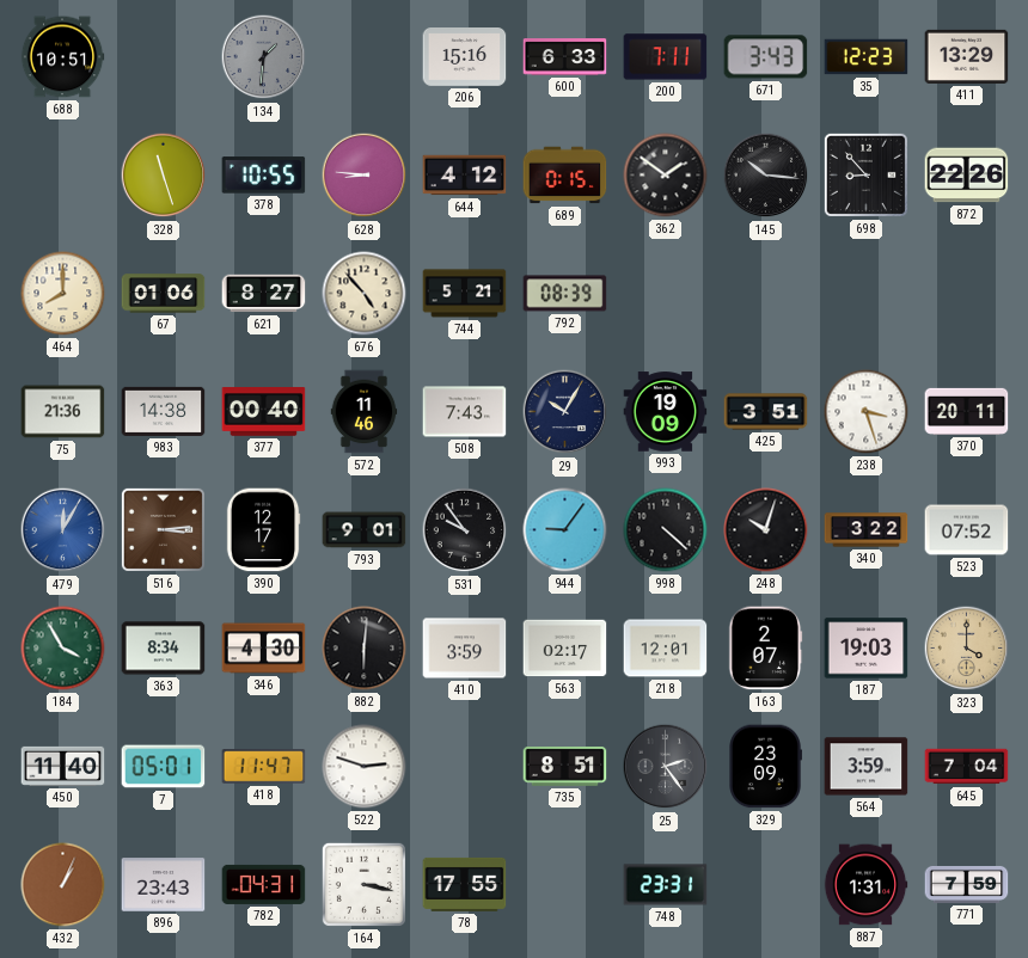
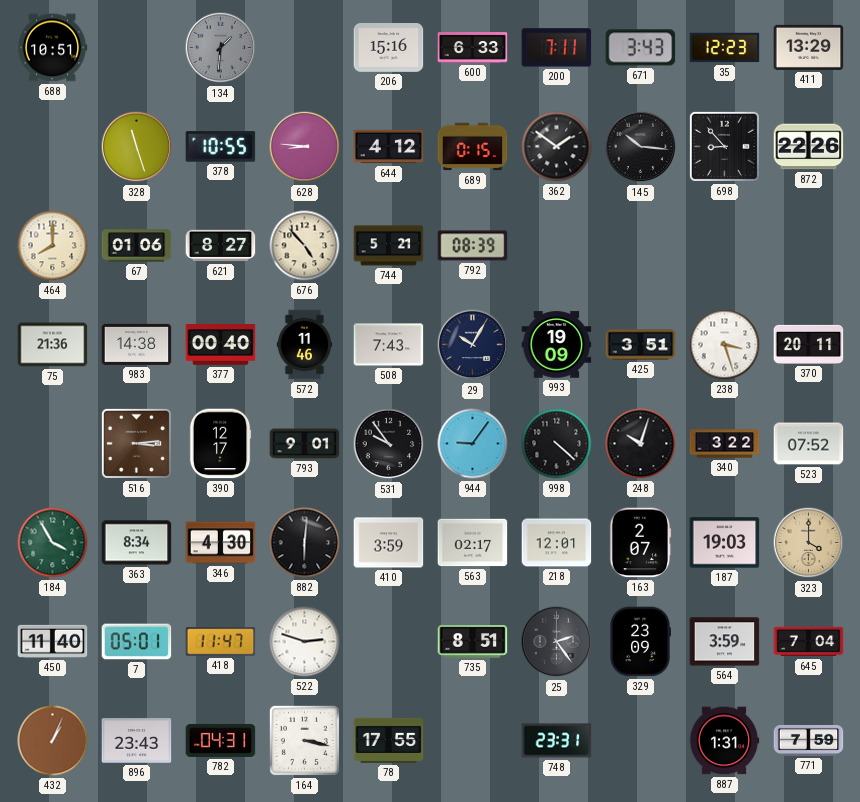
479: 12:05 -> none (63, 530)
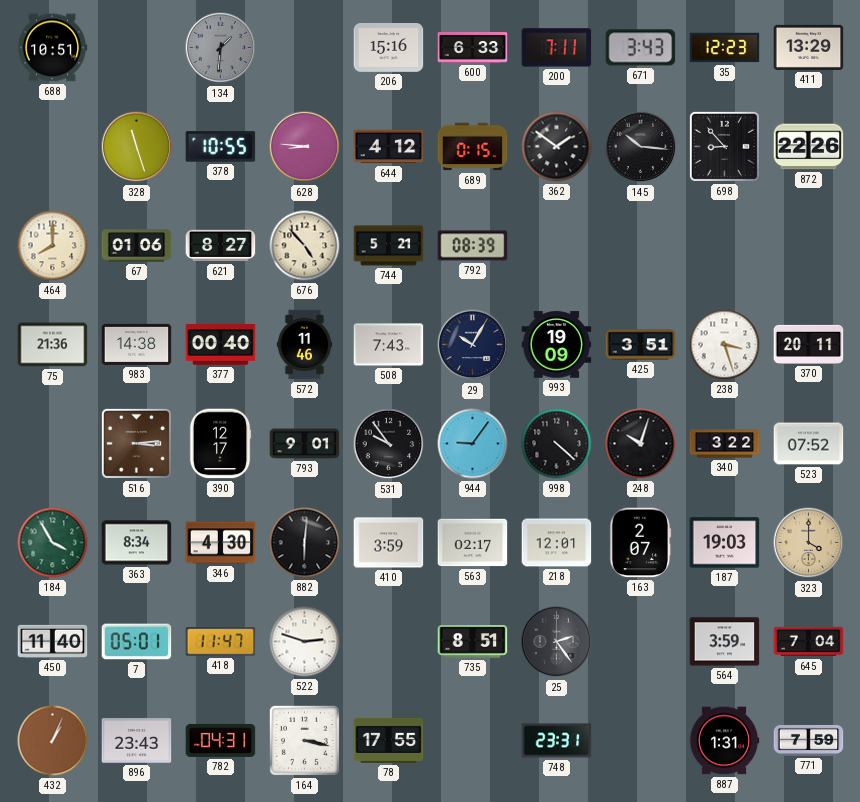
329: 23:09 -> none (640, 642)
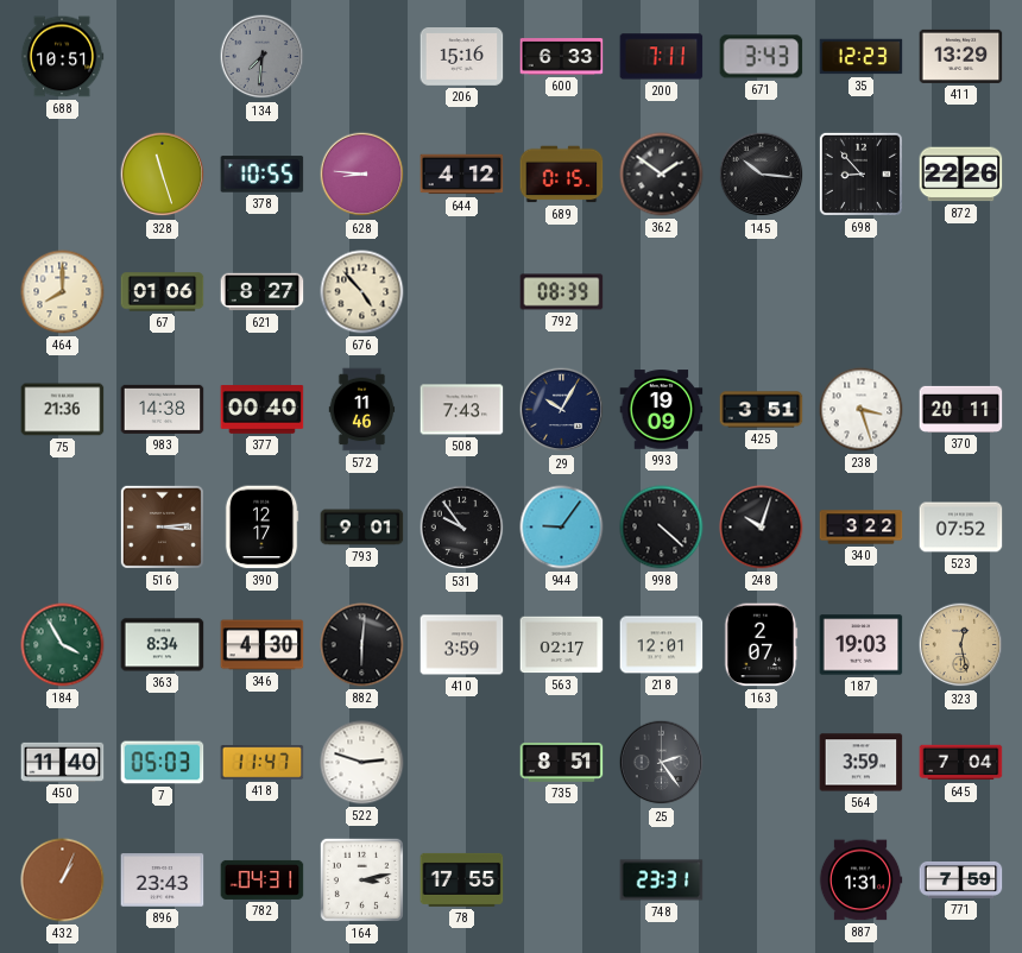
134: 1:31 -> 7:31 (263, 57)
744: 5:21 -> none (389, 246)
323: 4:00 -> 12:28 (961, 645)
7: 05:01 -> 05:03 (163, 763)
164: 3:17 -> 3:13 (361, 879)
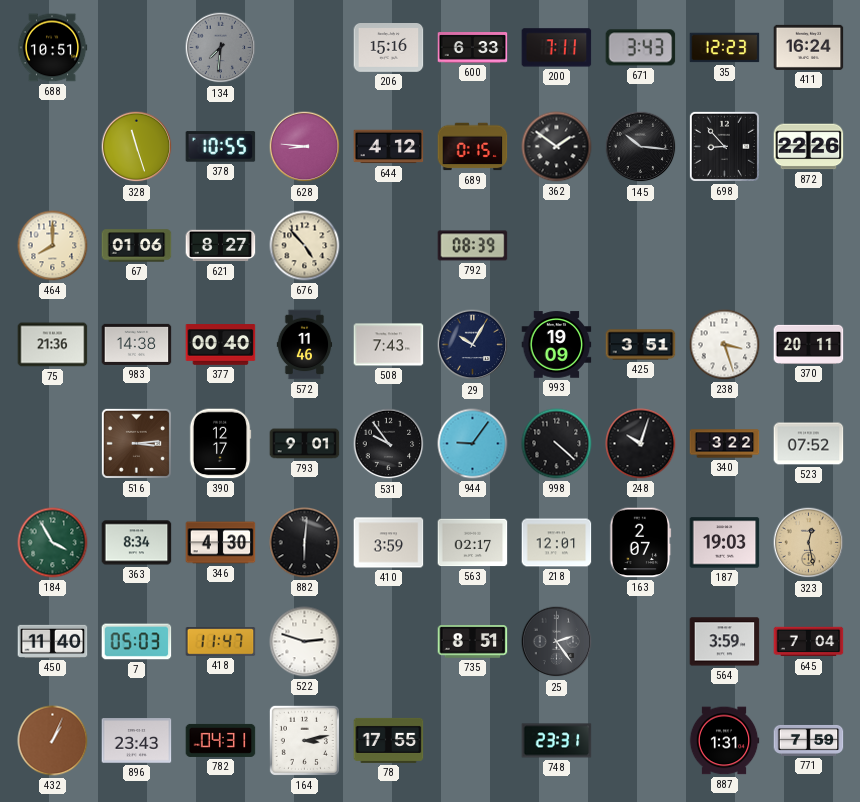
411: 13:29 -> 16:24 (809, 47)
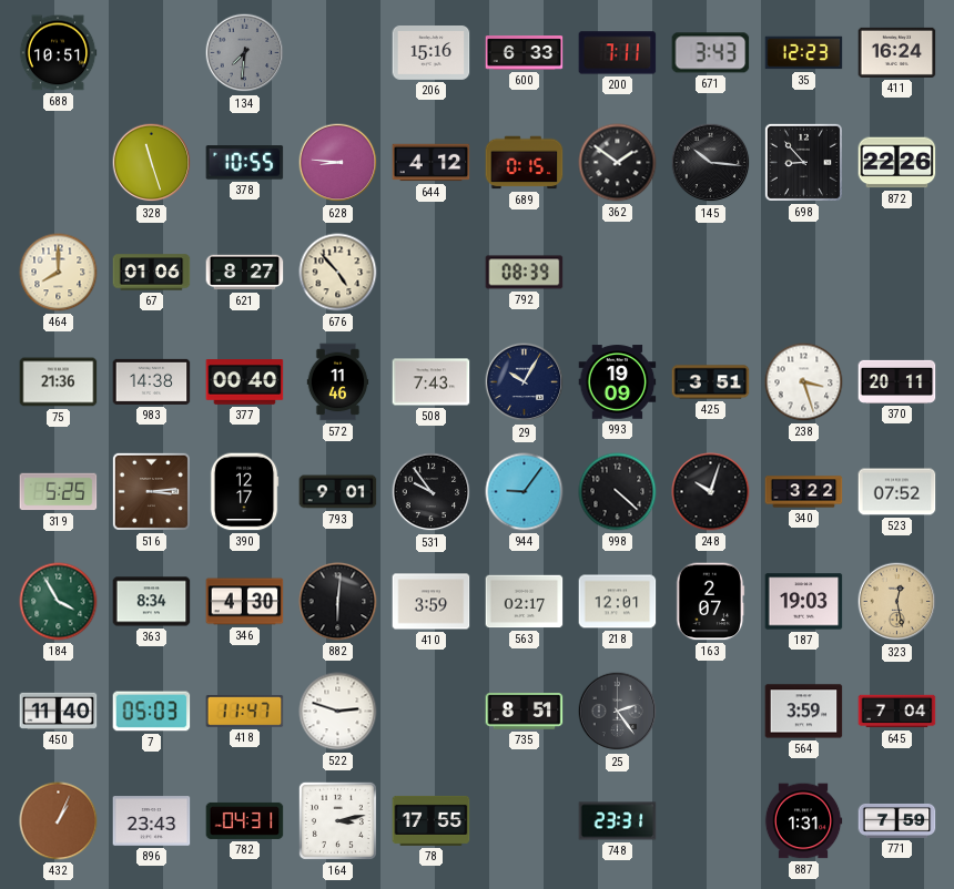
319: none -> 5:25 (59, 492)
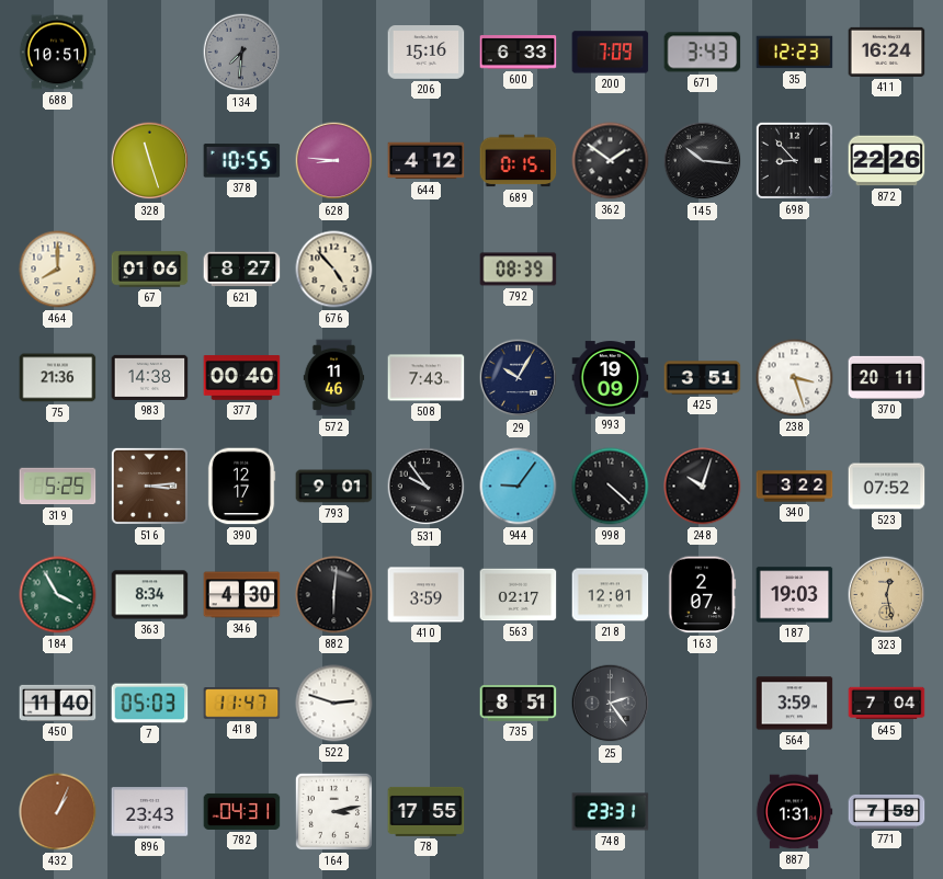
200: 7:11 -> 7:09 (611, 53)
